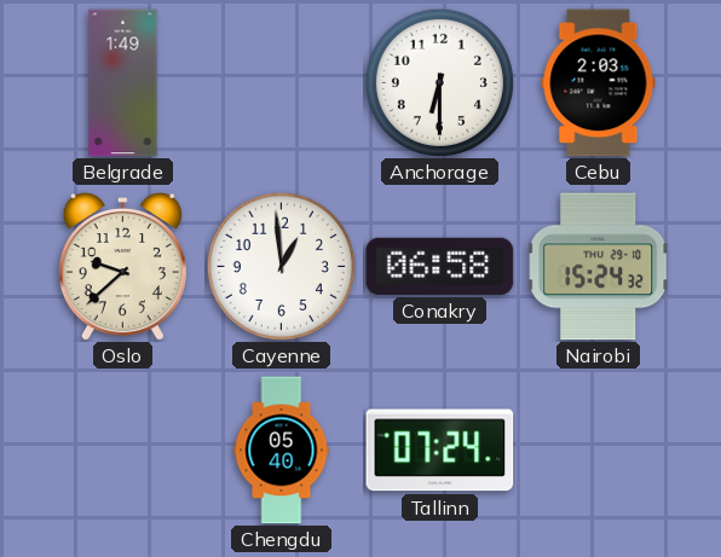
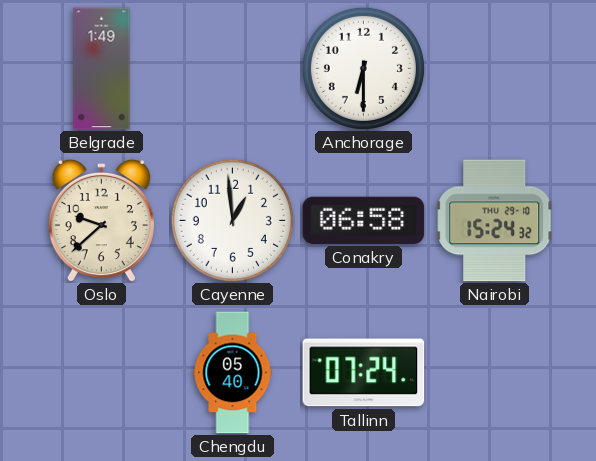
Cebu: 2:03 -> none (599, 83)
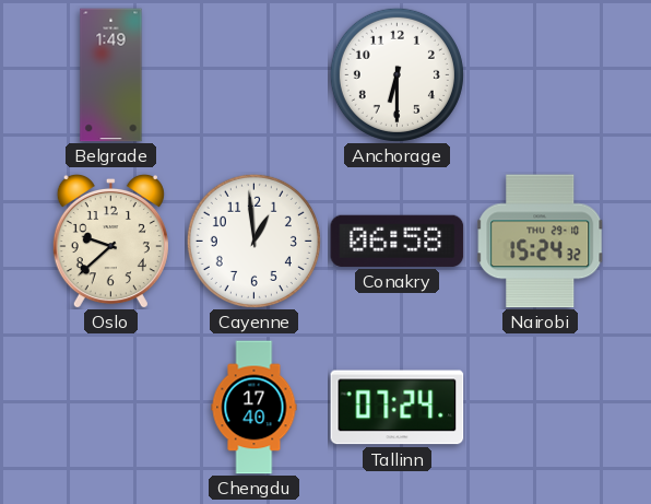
Chengdu: 05:40 -> 17:40 (255, 408)
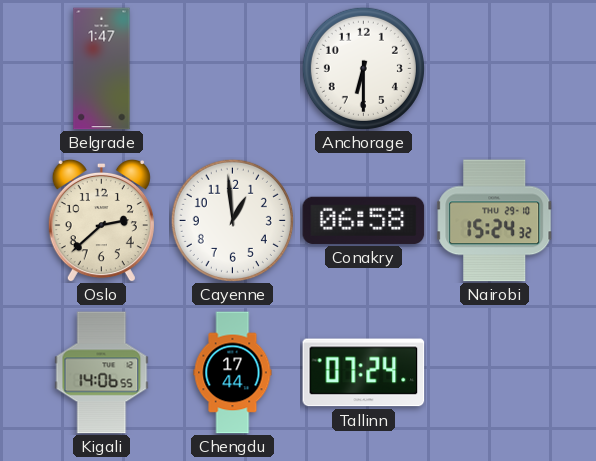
Belgrade: 1:49 -> 1:47 (102, 69)
Oslo: 9:38 -> 2:38 (101, 220)
Kigali: none -> 14:06 (102, 373)
Chengdu: 17:40 -> 17:44 (233, 373)
